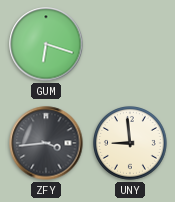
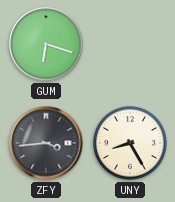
UNY: 8:59 -> 8:25 (131, 144)
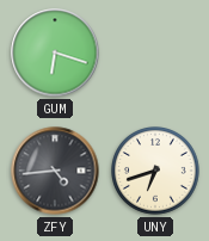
ZFY: 3:44 -> 4:44 (55, 171)
UNY: 8:25 -> 6:42 (156, 172)
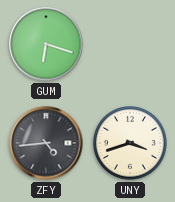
UNY: 6:42 -> 3:42 (131, 144)
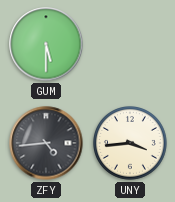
GUM: 6:18 -> 5:30 (46, 44)
UNY: 3:42 -> 3:44 (131, 144)
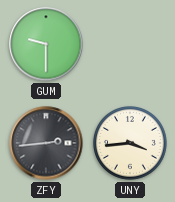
GUM: 5:30 -> 9:30 (46, 44)
ZFY: 4:44 -> 2:44 (46, 143)
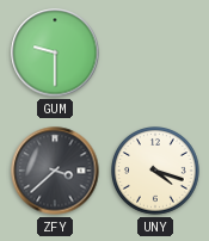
ZFY: 2:44 -> 3:38 (55, 171)
UNY: 3:44 -> 4:18 (156, 172)
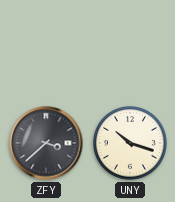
GUM: 9:30 -> none (55, 52)
UNY: 4:18 -> 10:18 (131, 144)
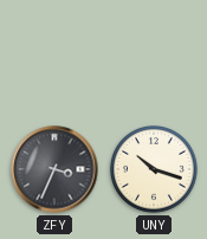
ZFY: 3:38 -> 3:34 (54, 169)
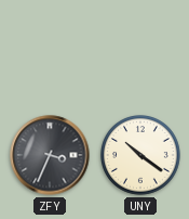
UNY: 10:18 -> 10:21 (141, 156)
